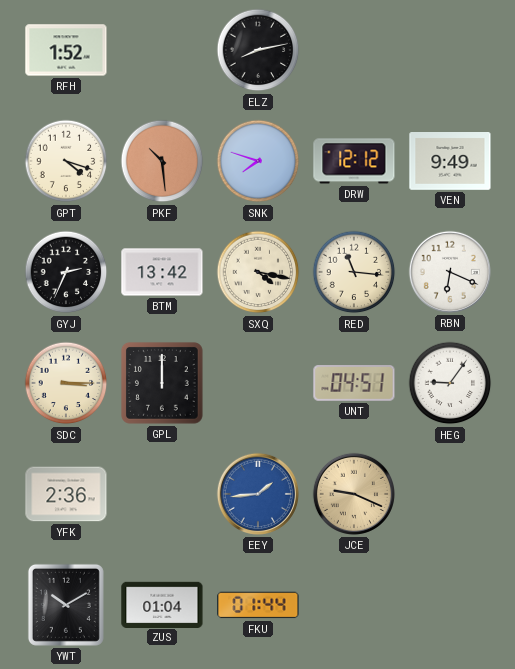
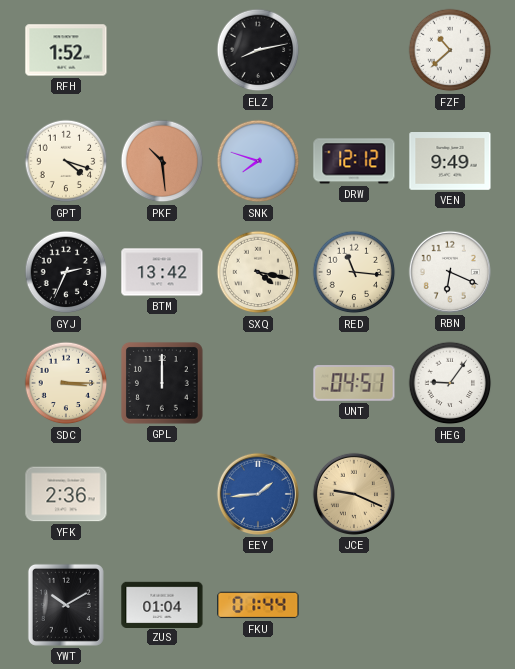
FZF: none -> 10:38 (450, 50)
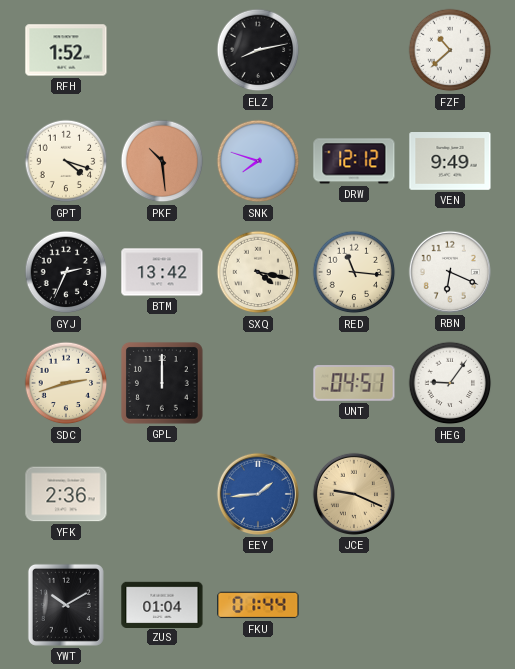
SDC: 3:15 -> 2:42 (66, 383)
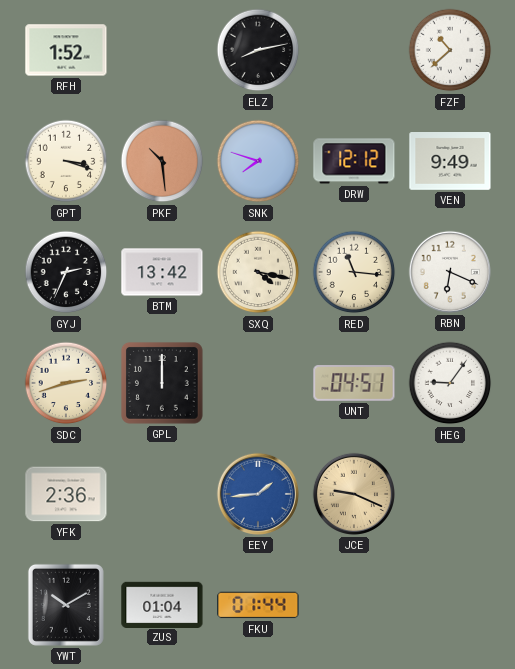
GPT: 4:18 -> 3:18 (66, 161)
